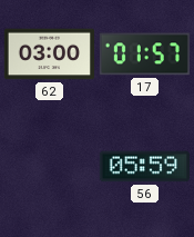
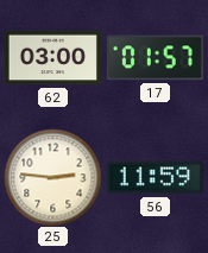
25: none -> 2:46 (52, 177)
56: 05:59 -> 11:59 (155, 178)
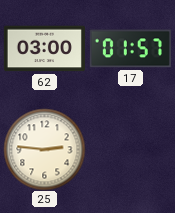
56: 11:59 -> none (155, 178)
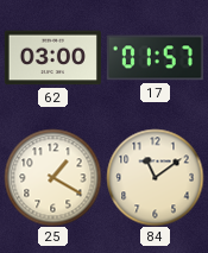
25: 2:46 -> 1:20 (52, 177)
84: none -> 11:09 (155, 177)
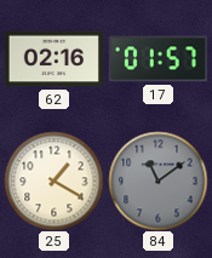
62: 03:00 -> 02:16 (53, 59)
84 dial: cream -> grey (157, 180)
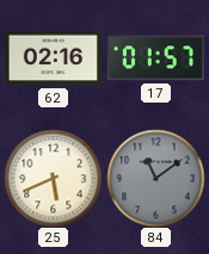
25: 1:20 -> 5:41 (53, 178)
